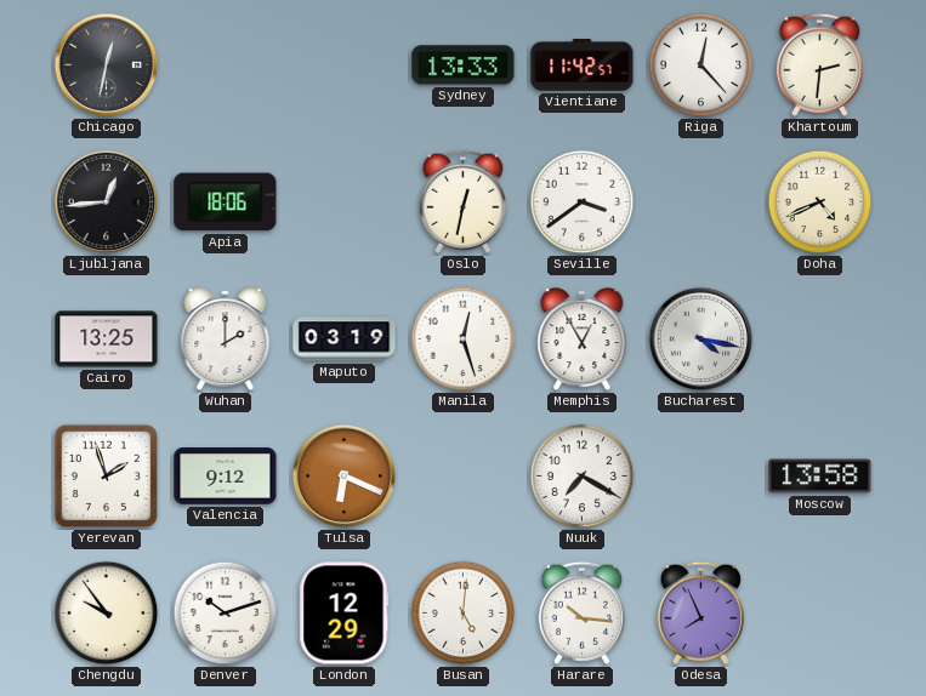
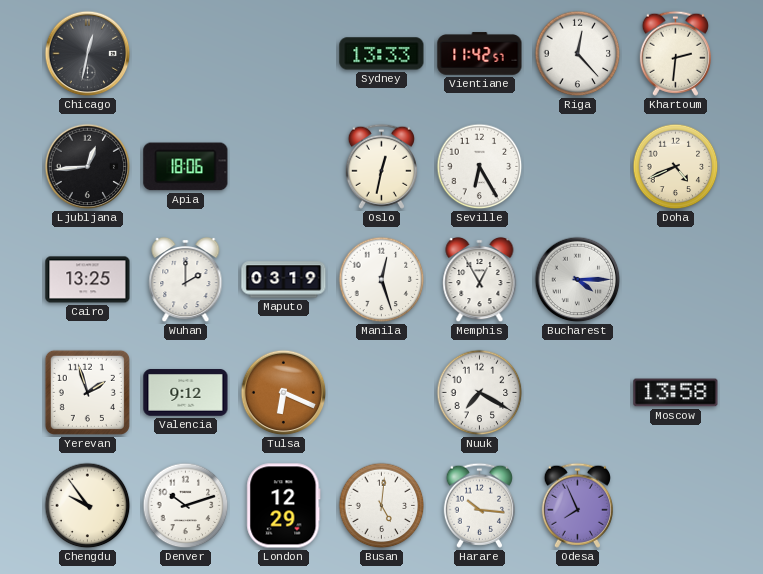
Seville: 3:39 -> 6:25 (480, 167)
Bucharest: 4:17 -> 4:15 (578, 280)
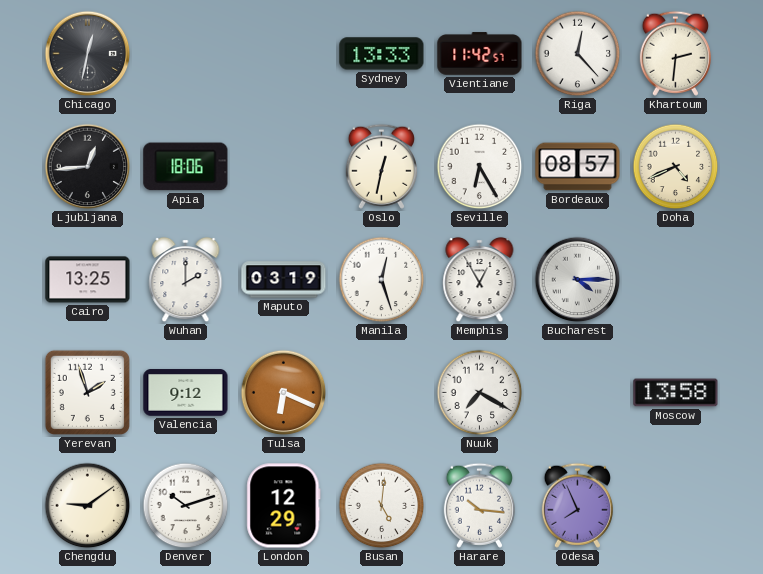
Bordeaux: none -> 08:57 (578, 167)
Chengdu: 9:54 -> 9:09 (88, 506)
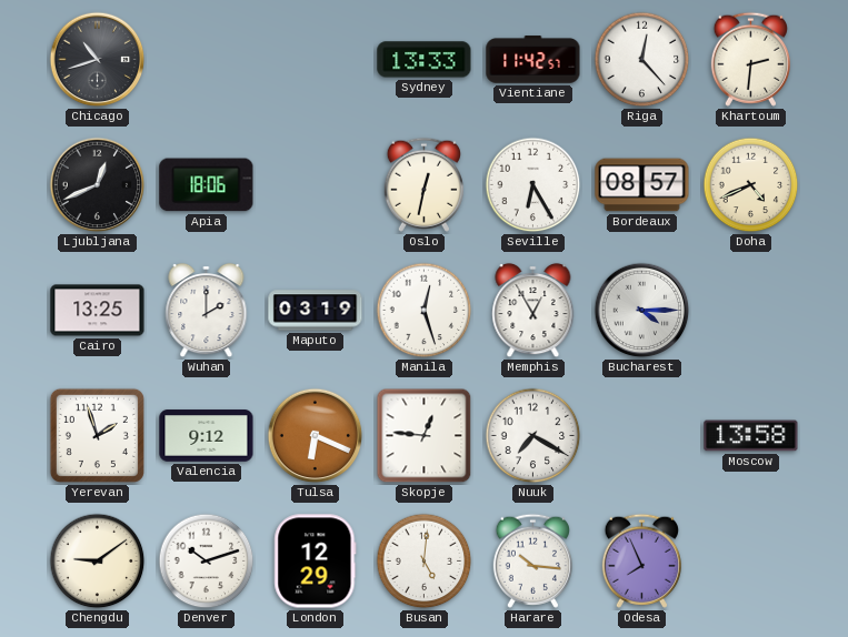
Chicago: 12:32 -> 10:42 (98, 60)
Ljubljana: 12:44 -> 12:41 (98, 185)
Skopje: none -> 12:46 (425, 436)
